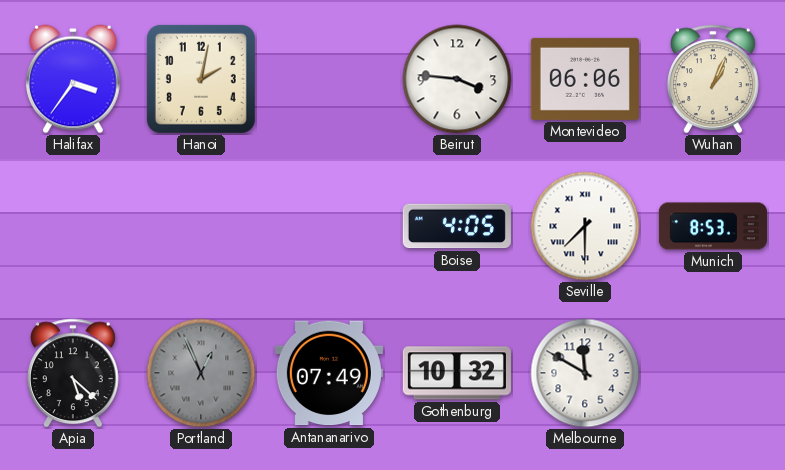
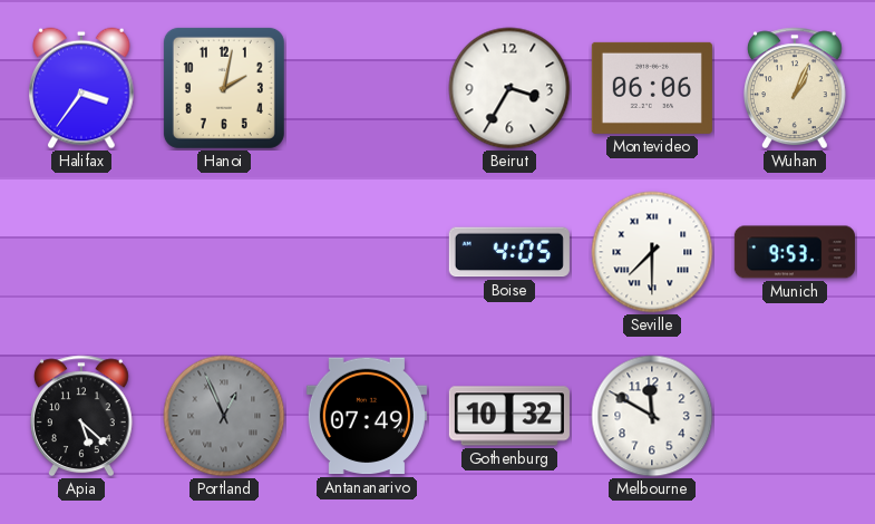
Beirut: 3:46 -> 3:35 (509, 88)
Munich: 8:53 -> 9:53 (795, 252)
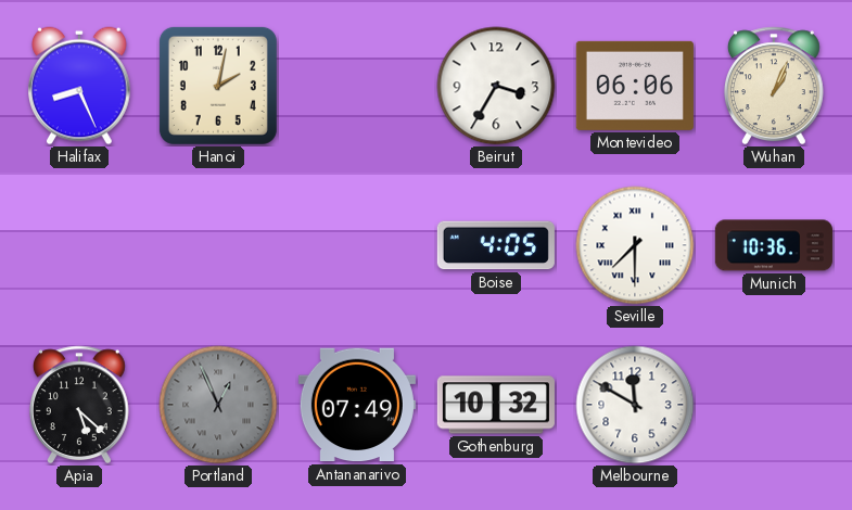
Halifax: 3:36 -> 8:26 (80, 86)
Munich: 9:53 -> 10:36 (774, 245)
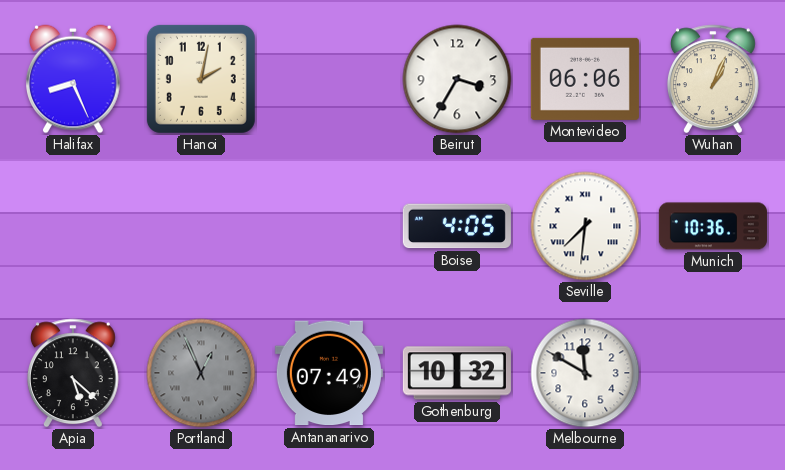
Seville: 7:30 -> 7:31 (585, 226)
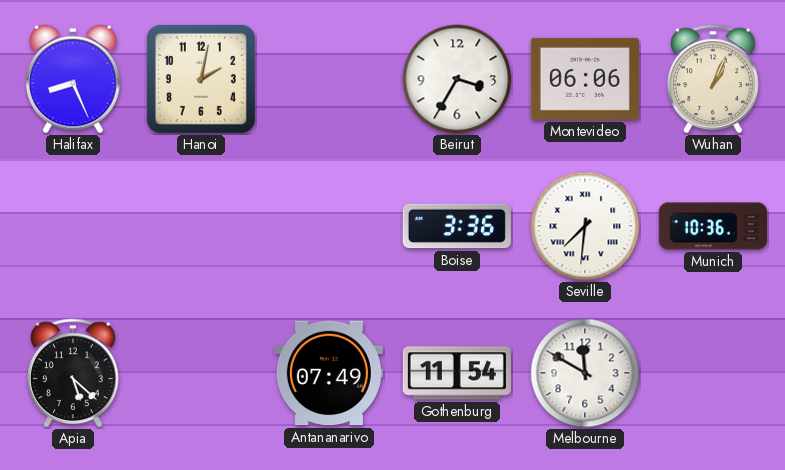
Boise: 4:05 -> 3:36 (457, 226)
Portland: 12:56 -> none (201, 373)
Gothenburg: 10:32 -> 11:54 (457, 373)
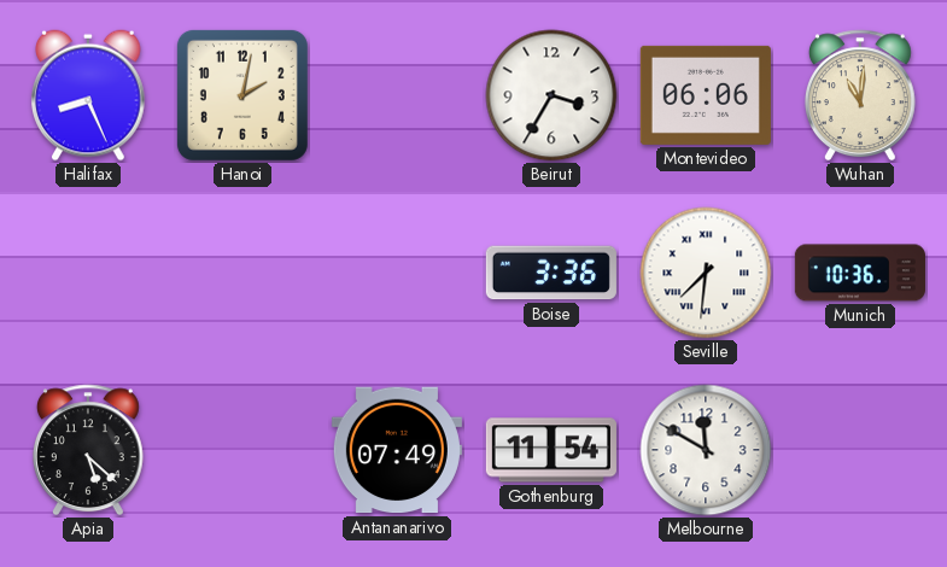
Wuhan: 1:04 -> 11:01 (860, 95)
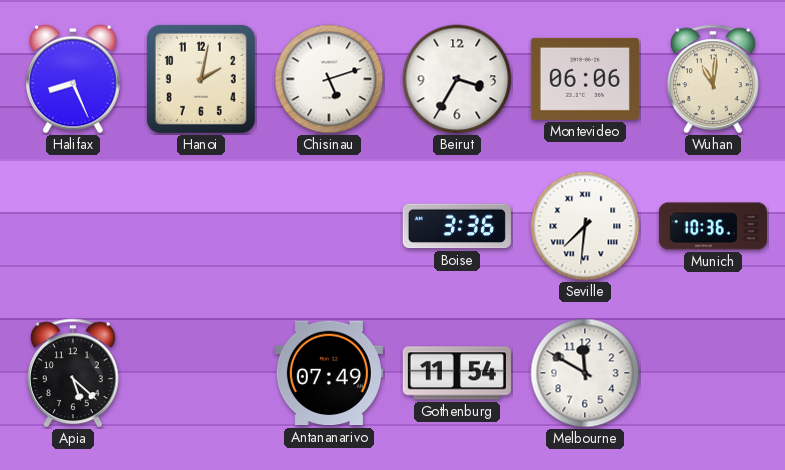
Chisinau: none -> 5:12 (329, 79)
